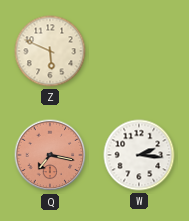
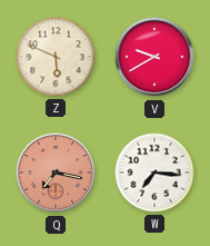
V: none -> 9:40 (154, 57)
W: 2:16 -> 7:16 (154, 173)
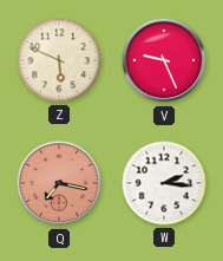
V: 9:40 -> 9:26 (164, 60)
W: 7:16 -> 2:16 (164, 183)
